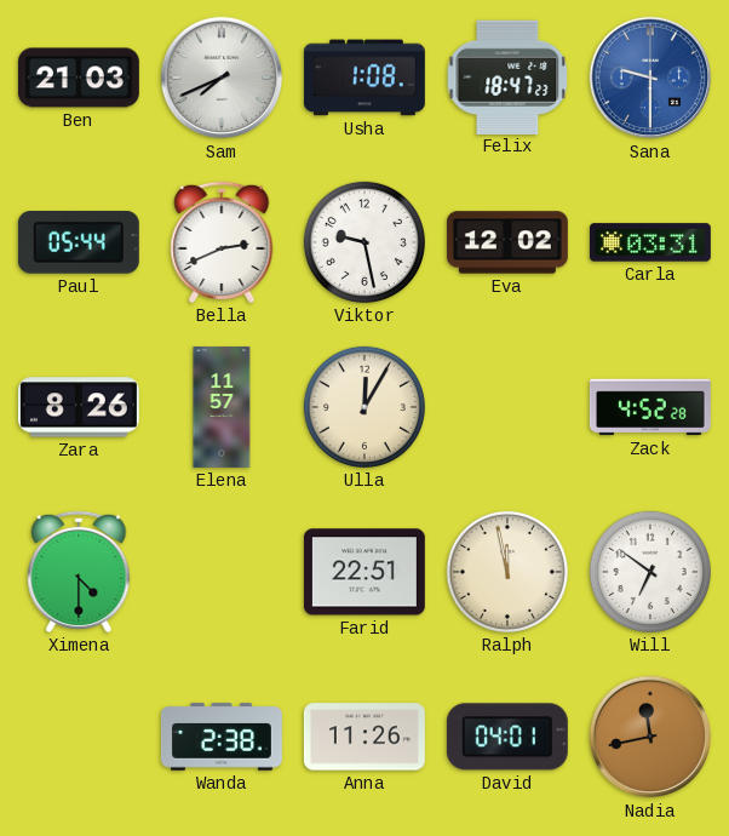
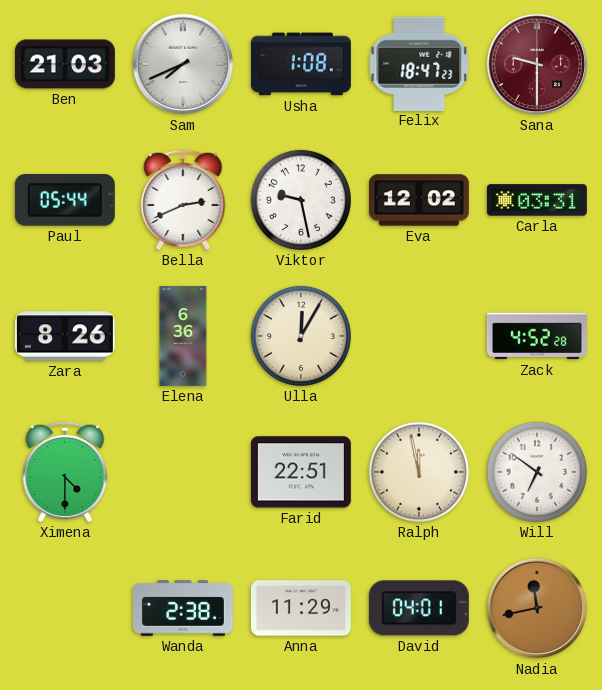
Sana dial: blue -> burgundy (537, 64)
Elena: 11:57 -> 6:36 (183, 336)
Anna: 11:26 -> 11:29 (301, 608)
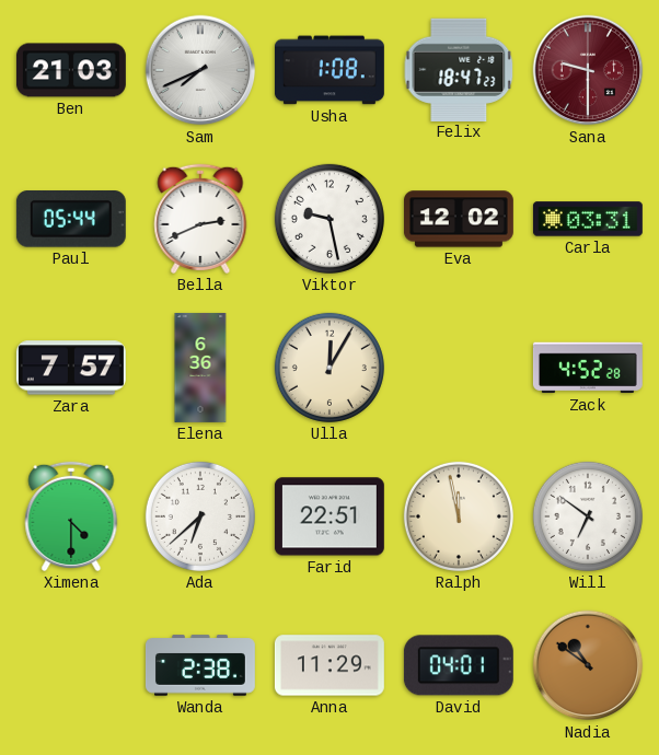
Zara: 8:26 -> 7:57 (71, 368)
Ada: none -> 6:38 (200, 516)
Nadia: 11:43 -> 10:51 (588, 665)
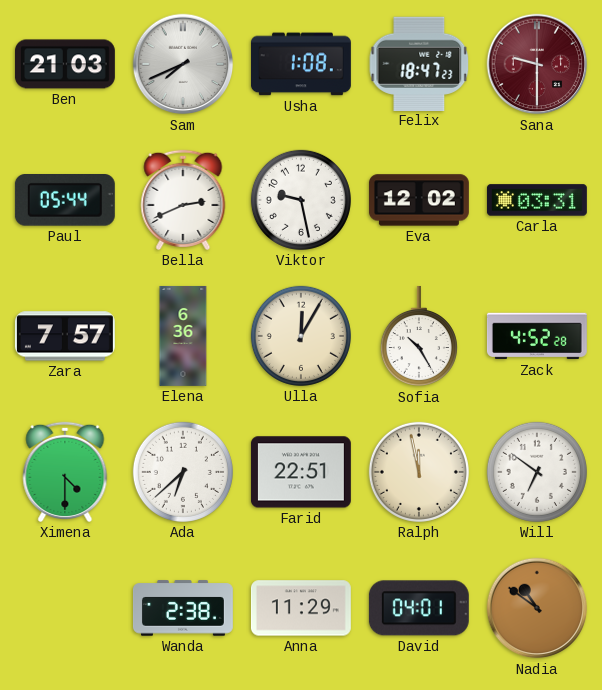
Sofia: none -> 10:25 (419, 336)
